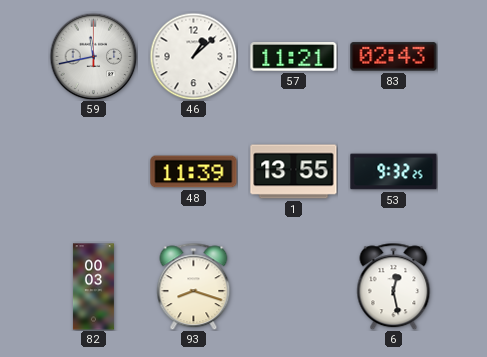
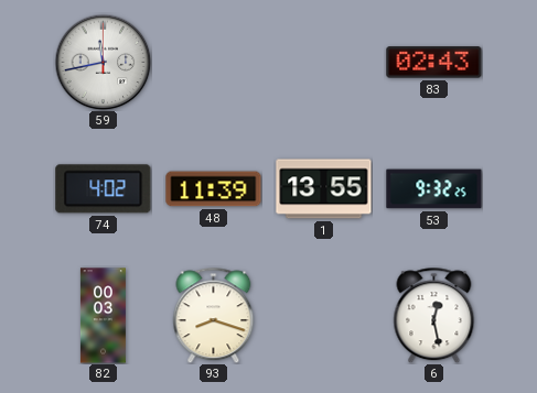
46: 1:08 -> none (193, 56)
57: 11:21 -> none (294, 57)
74: none -> 4:02 (104, 189)
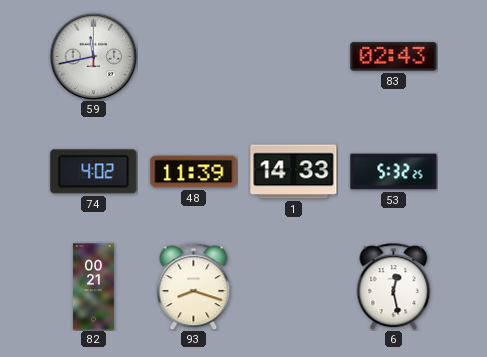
1: 13:55 -> 14:33 (294, 172)
53: 9:32 -> 5:32 (394, 172)
82: 00:03 -> 00:21 (93, 287)
